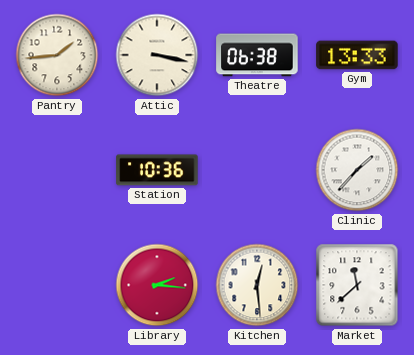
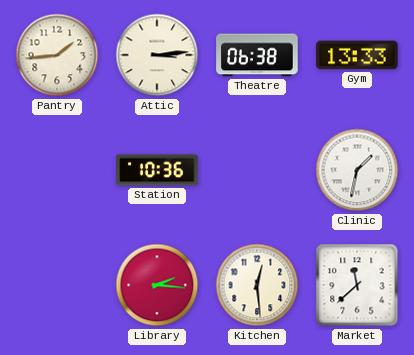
Attic: 3:17 -> 3:14 (157, 55)
Clinic: 1:37 -> 1:32 (357, 170)
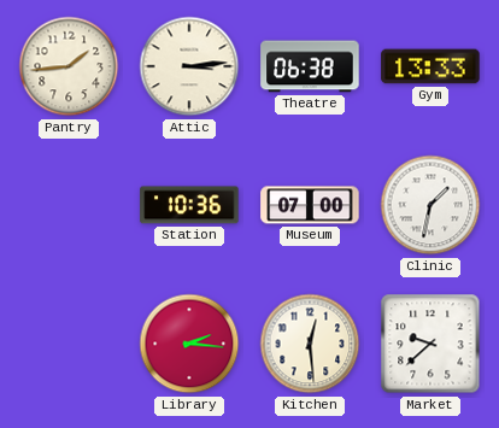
Museum: none -> 07:00 (310, 205)
Market: 11:38 -> 9:38 (430, 344)
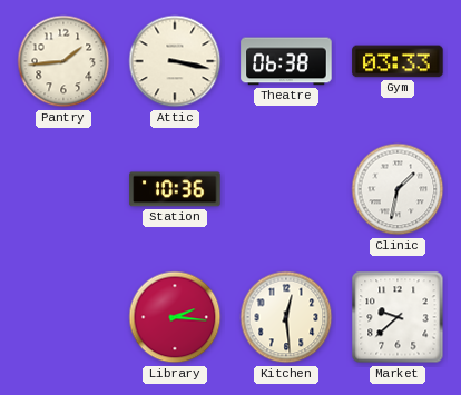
Attic: 3:14 -> 3:17 (175, 61)
Gym: 13:33 -> 03:33 (398, 61)
Museum: 07:00 -> none (310, 205)
